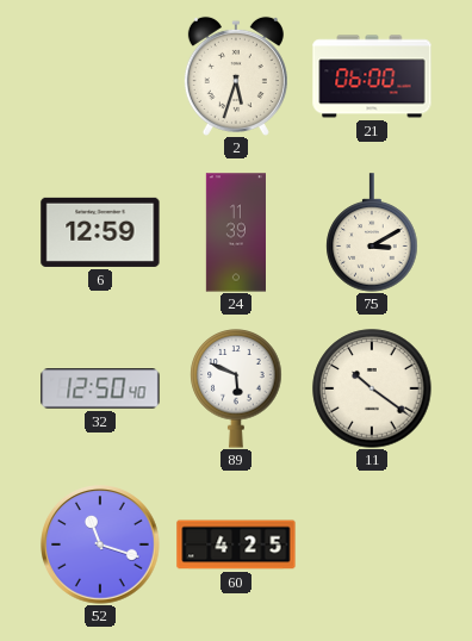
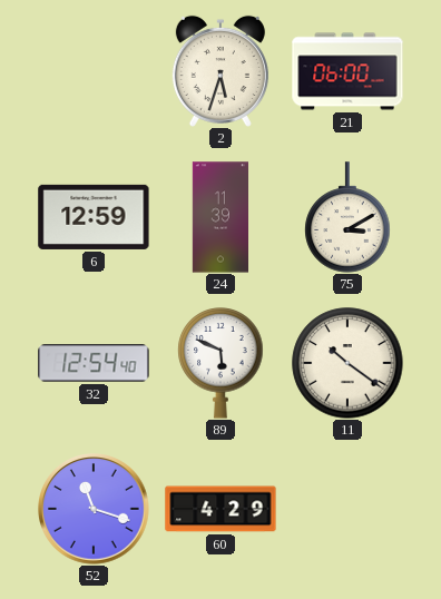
32: 12:50 -> 12:54 (94, 363)
60: 4:25 -> 4:29 (220, 509)
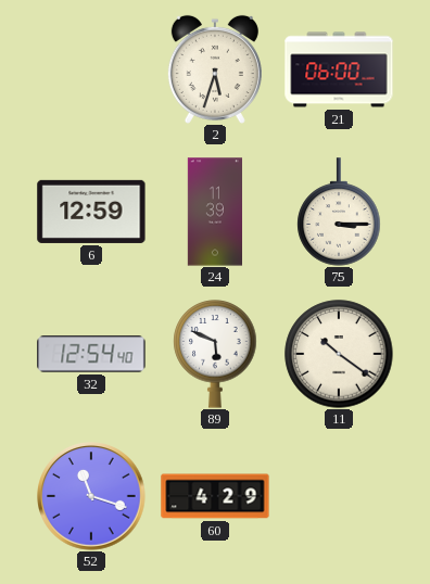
75: 3:10 -> 3:15 (339, 212)
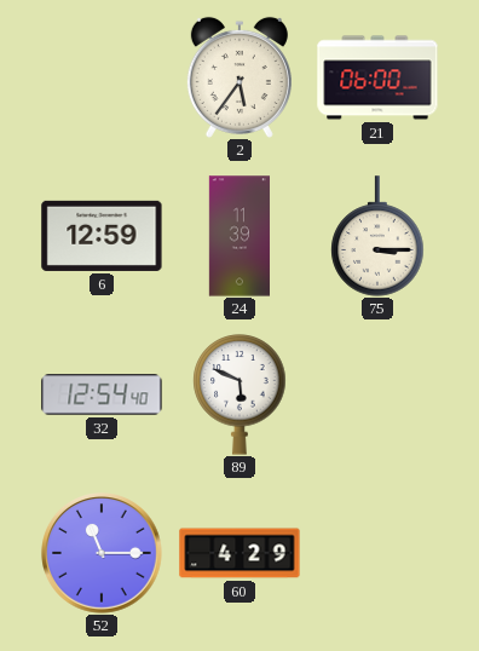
2: 5:33 -> 5:36 (239, 77)
11: 10:21 -> none (339, 354)
52: 11:18 -> 11:15 (103, 554)
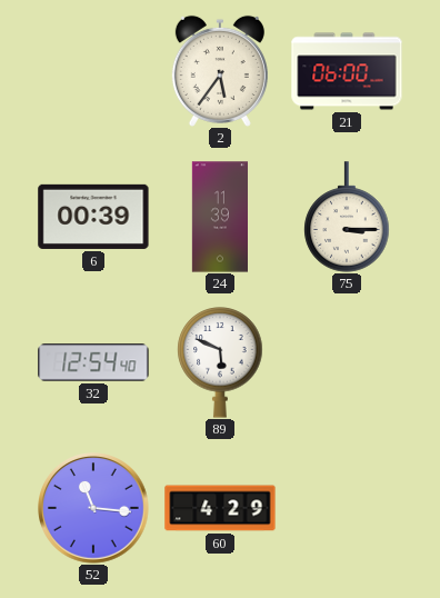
6: 12:59 -> 00:39 (93, 217)
52: 11:15 -> 11:16 (94, 509)
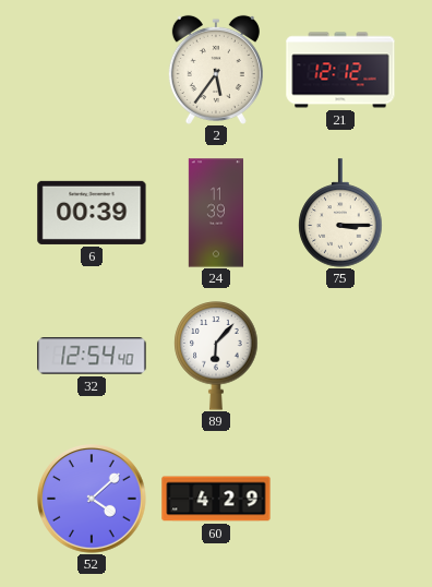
21: 06:00 -> 12:12 (340, 70)
89: 5:49 -> 6:07 (216, 356)
52: 11:16 -> 4:08 (93, 500)
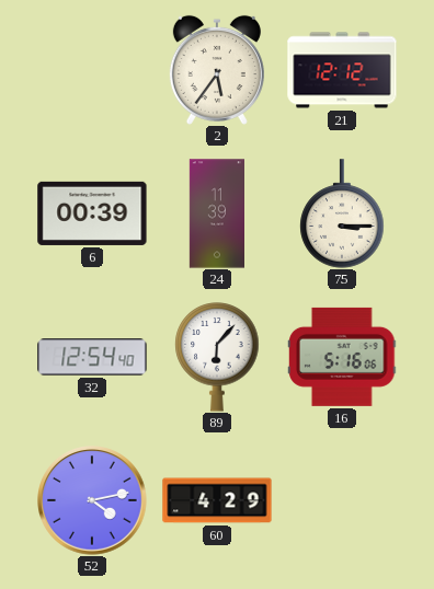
16: none -> 5:16 (343, 357)
52: 4:08 -> 4:13 (93, 501)
